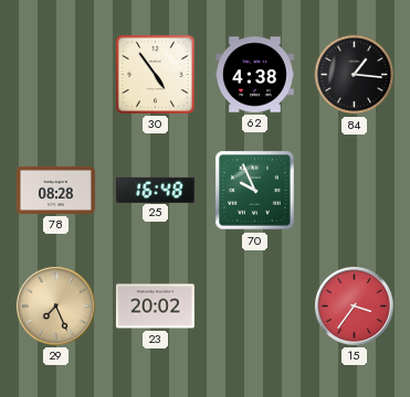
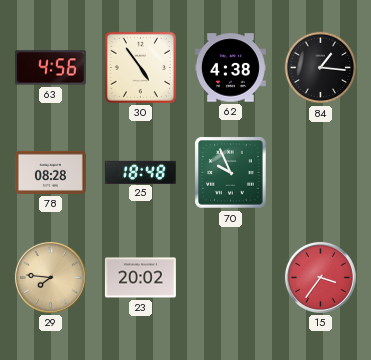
63: none -> 4:56 (50, 68)
25: 16:48 -> 18:48 (140, 172)
29: 7:26 -> 7:46 (50, 277)
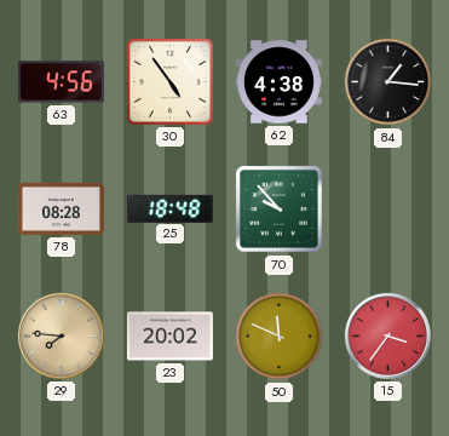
70: 9:56 -> 9:53 (280, 210)
50: none -> 11:49 (280, 337)
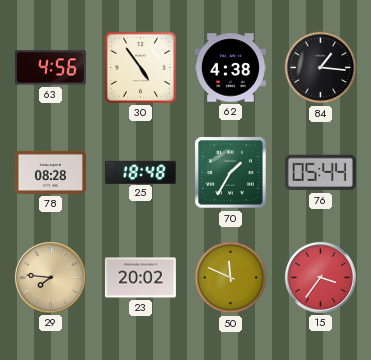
70: 9:53 -> 1:35 (231, 173)
76: none -> 05:44 (320, 173)
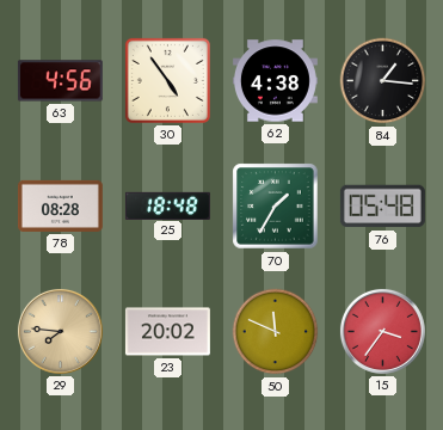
76: 05:44 -> 05:48 (382, 207)
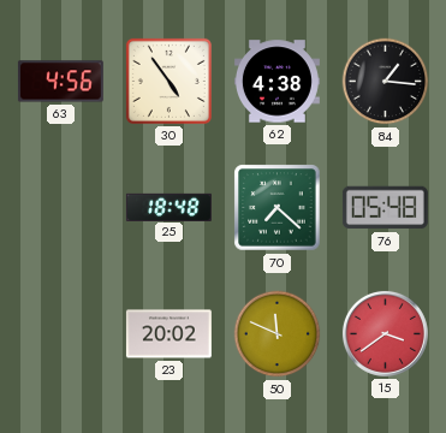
78: 08:28 -> none (60, 205)
70: 1:35 -> 7:22 (278, 208)
29: 7:46 -> none (60, 331)
15: 3:36 -> 3:39 (385, 333)
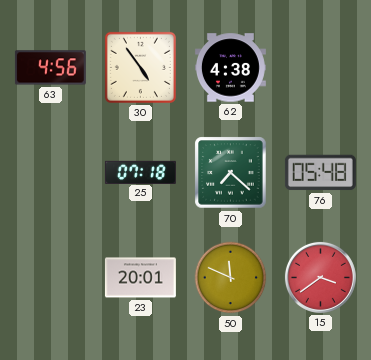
84: 1:16 -> none (386, 82)
25: 18:48 -> 07:18 (140, 172)
23: 20:02 -> 20:01 (140, 278)
